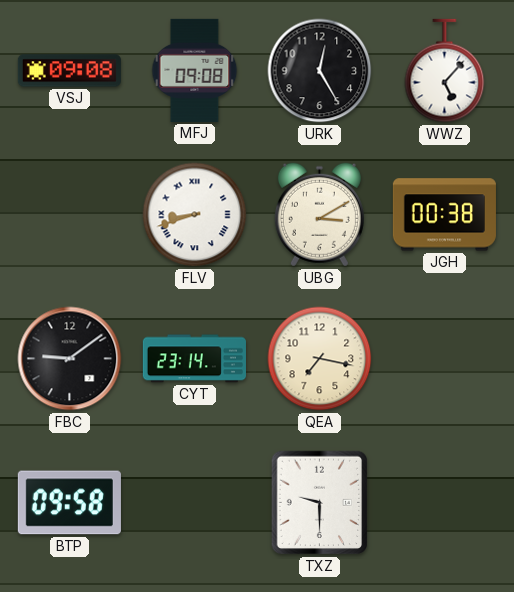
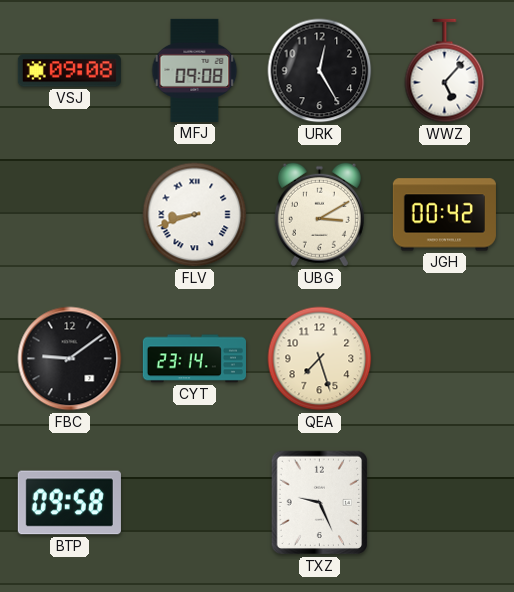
JGH: 00:38 -> 00:42 (444, 215)
QEA: 7:17 -> 7:27 (320, 359)
TXZ: 9:30 -> 9:26 (320, 503)
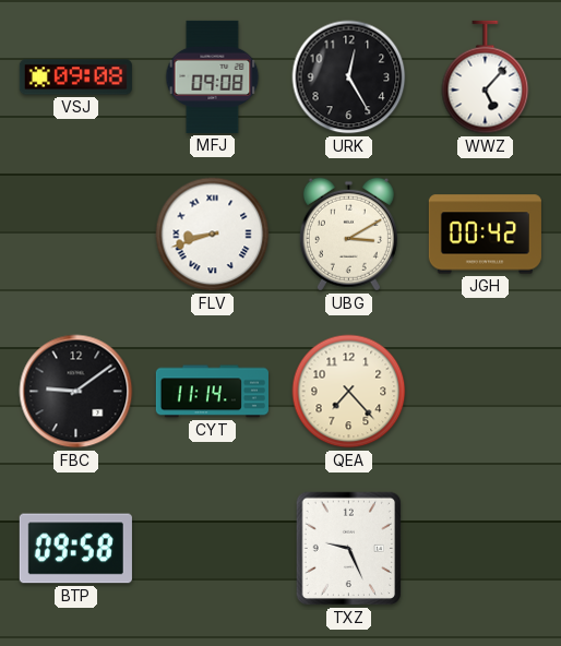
CYT: 23:14 -> 11:14 (212, 392)
QEA: 7:27 -> 7:23 (349, 392)
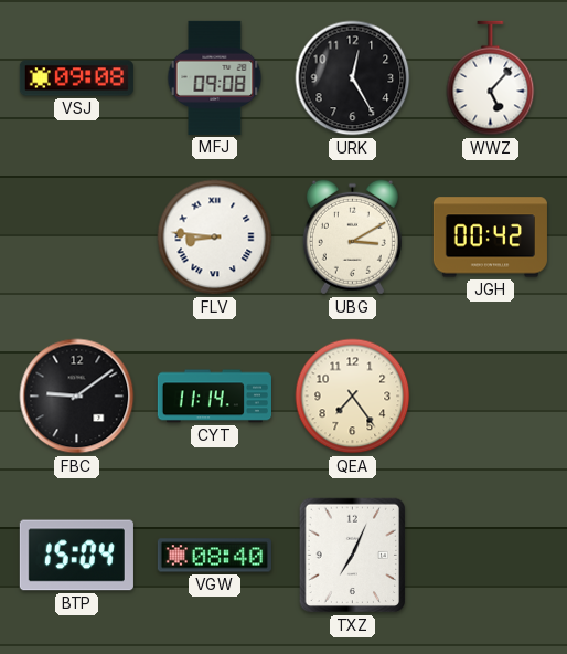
FLV: 8:42 -> 8:46 (215, 238)
QEA: 7:23 -> 7:24 (353, 397)
BTP: 09:58 -> 15:04 (76, 556)
VGW: none -> 08:40 (214, 556)
TXZ: 9:26 -> 7:04 (353, 556)
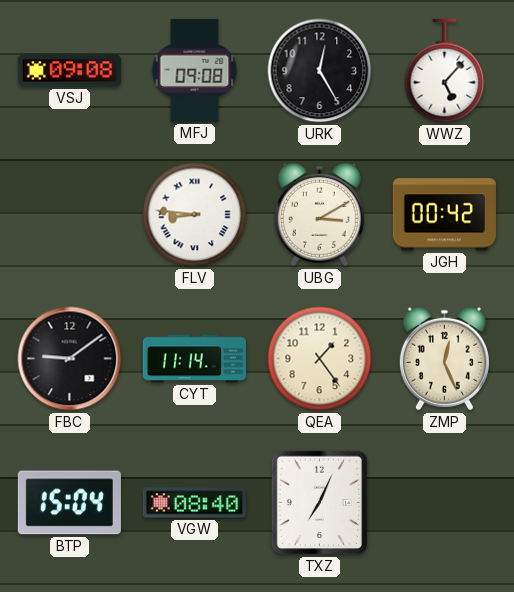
QEA: 7:24 -> 1:24 (320, 359)
ZMP: none -> 12:26 (444, 359)
